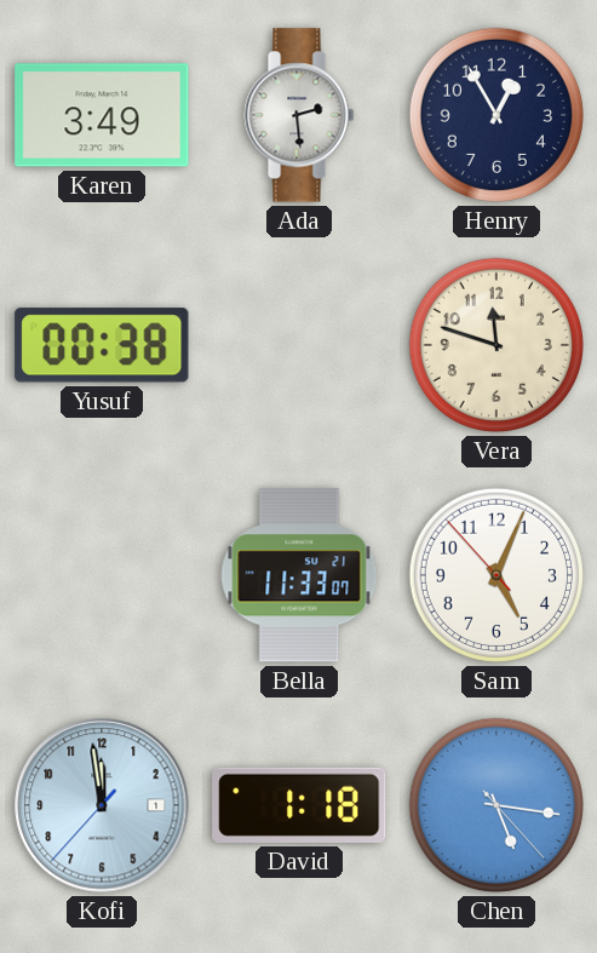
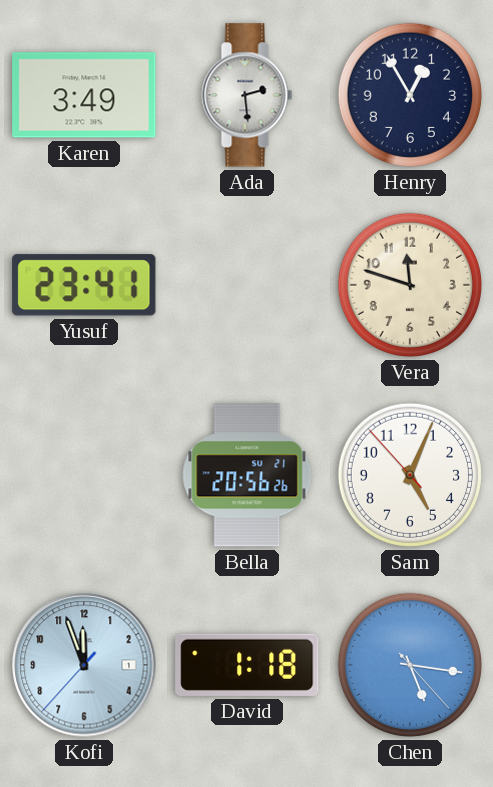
Yusuf: 00:38 -> 23:41 (84, 285)
Bella: 11:33 -> 20:56 (247, 475)
Kofi: 11:58 -> 11:56 (84, 665)
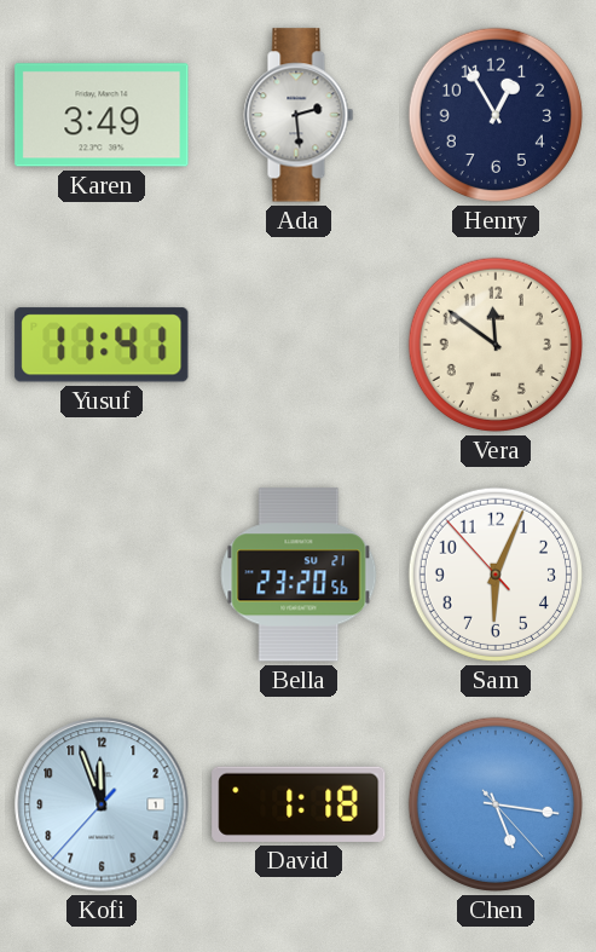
Yusuf: 23:41 -> 11:41 (102, 345)
Vera: 11:48 -> 11:51 (496, 345)
Bella: 20:56 -> 23:20 (299, 575)
Sam: 5:03 -> 6:03 (496, 575)
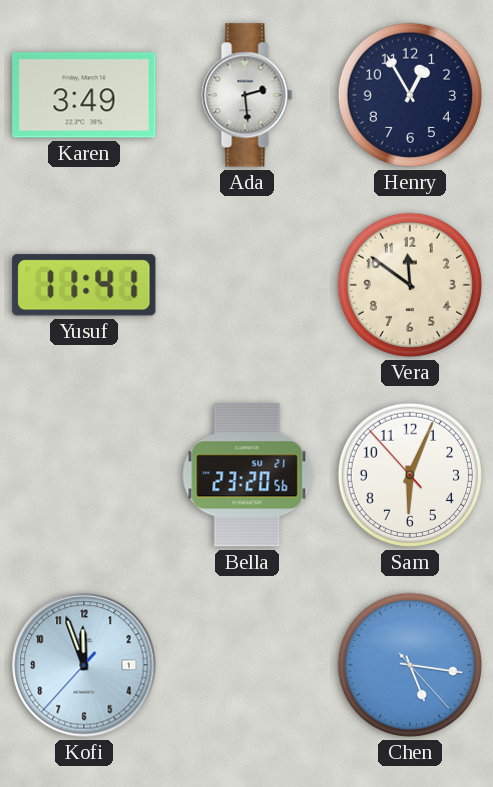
David: 1:18 -> none (299, 804)
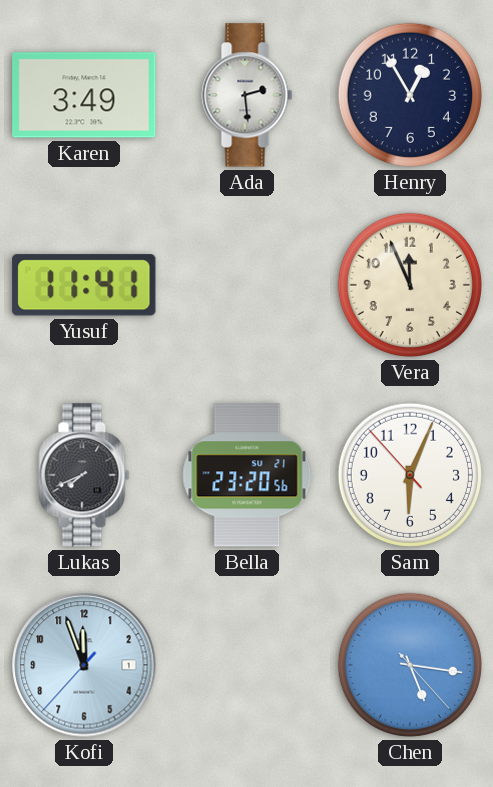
Vera: 11:51 -> 11:56 (410, 285)
Lukas: none -> 7:41 (84, 475)
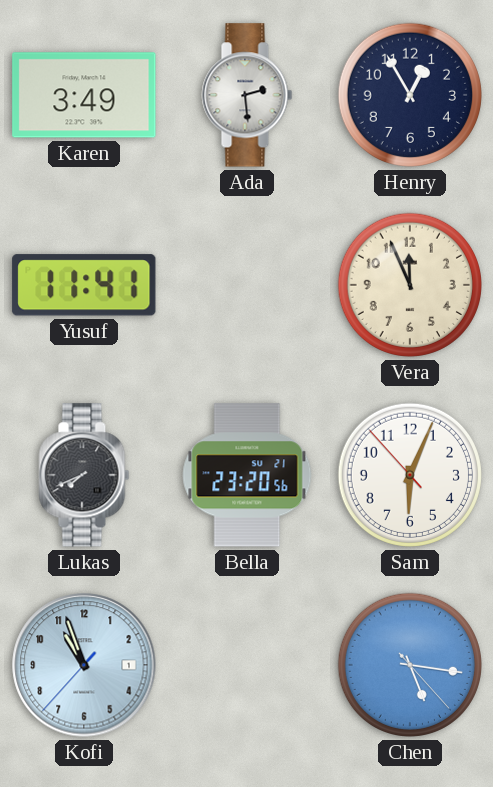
Kofi: 11:56 -> 10:56 (84, 665)
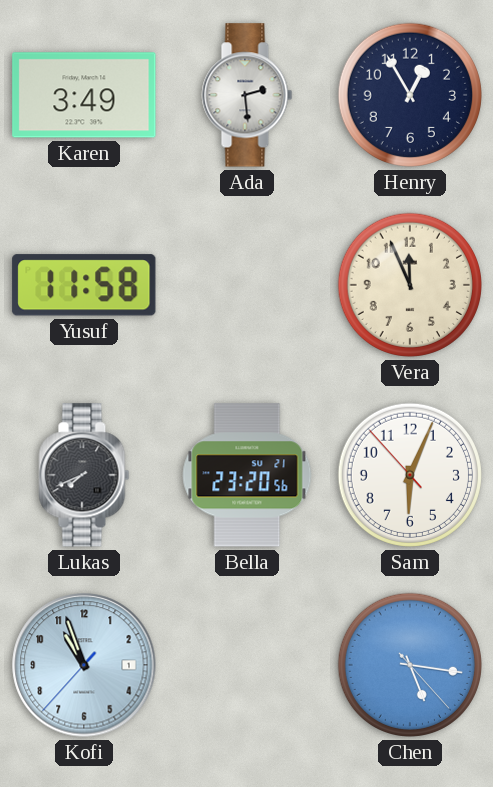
Yusuf: 11:41 -> 11:58 (84, 285)
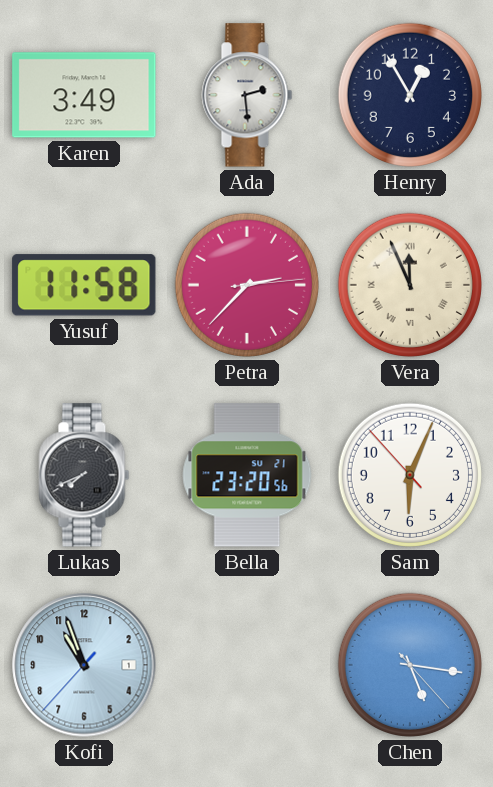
Petra: none -> 2:37 (247, 285)
Vera numerals: Arabic -> Roman (410, 285)
